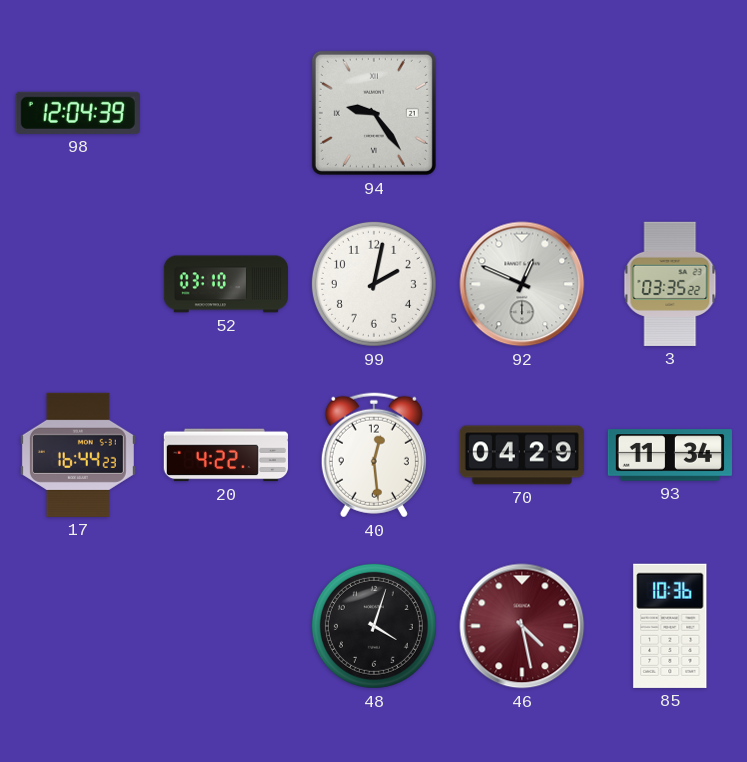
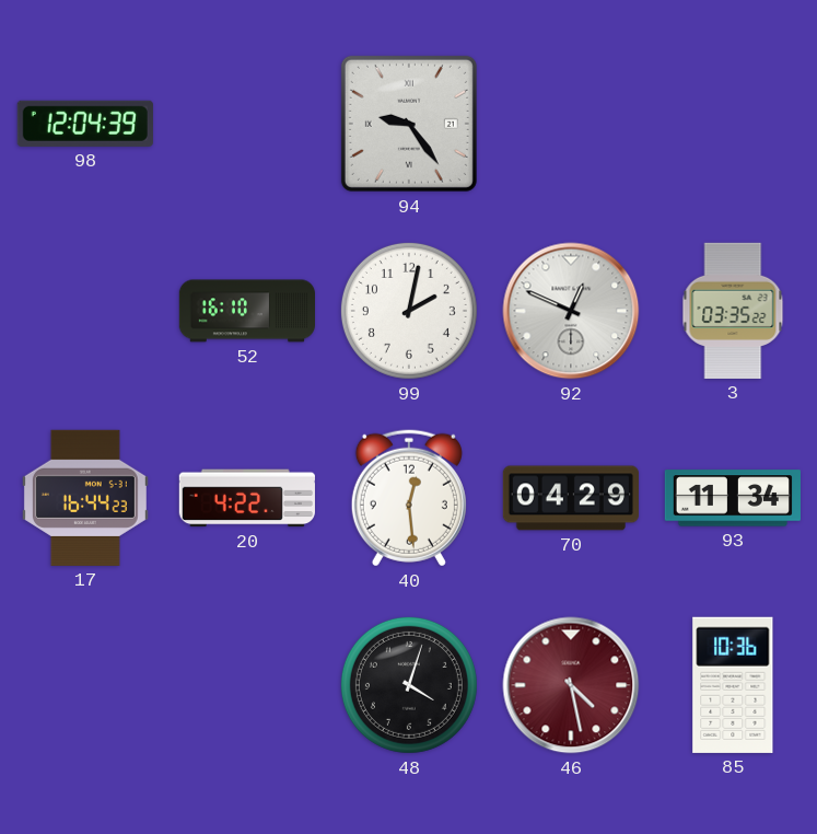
52: 03:10 -> 16:10 (246, 311)
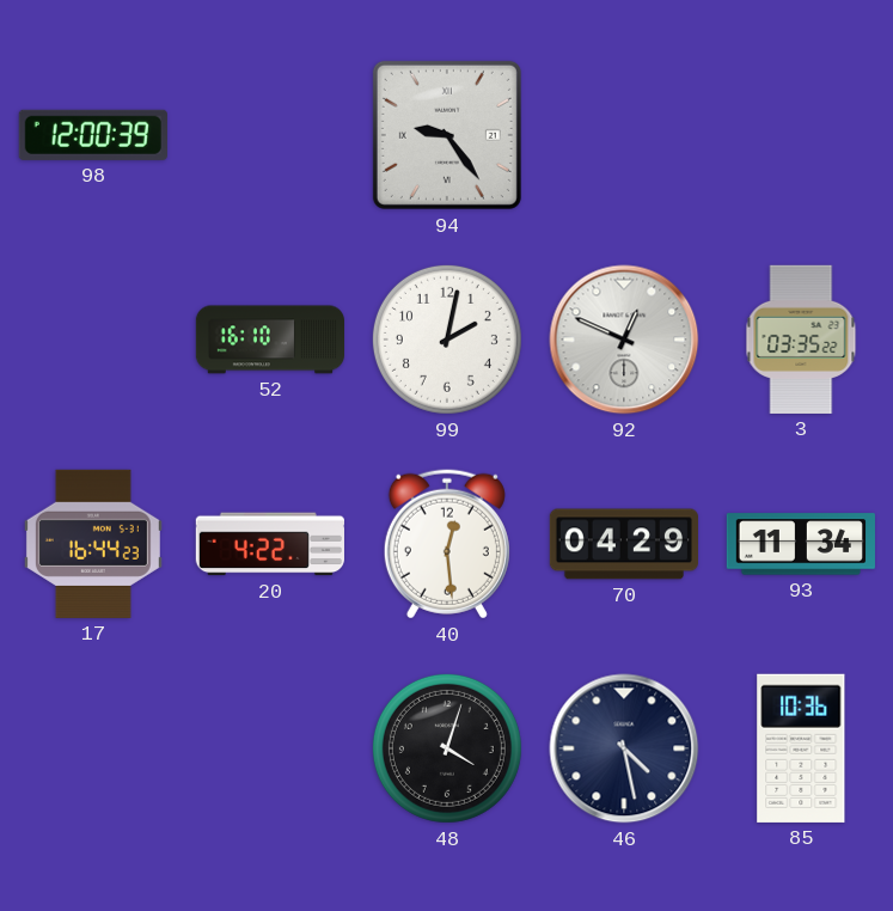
98: 12:04 -> 12:00 (93, 135)
46 dial: burgundy -> navy (624, 748)
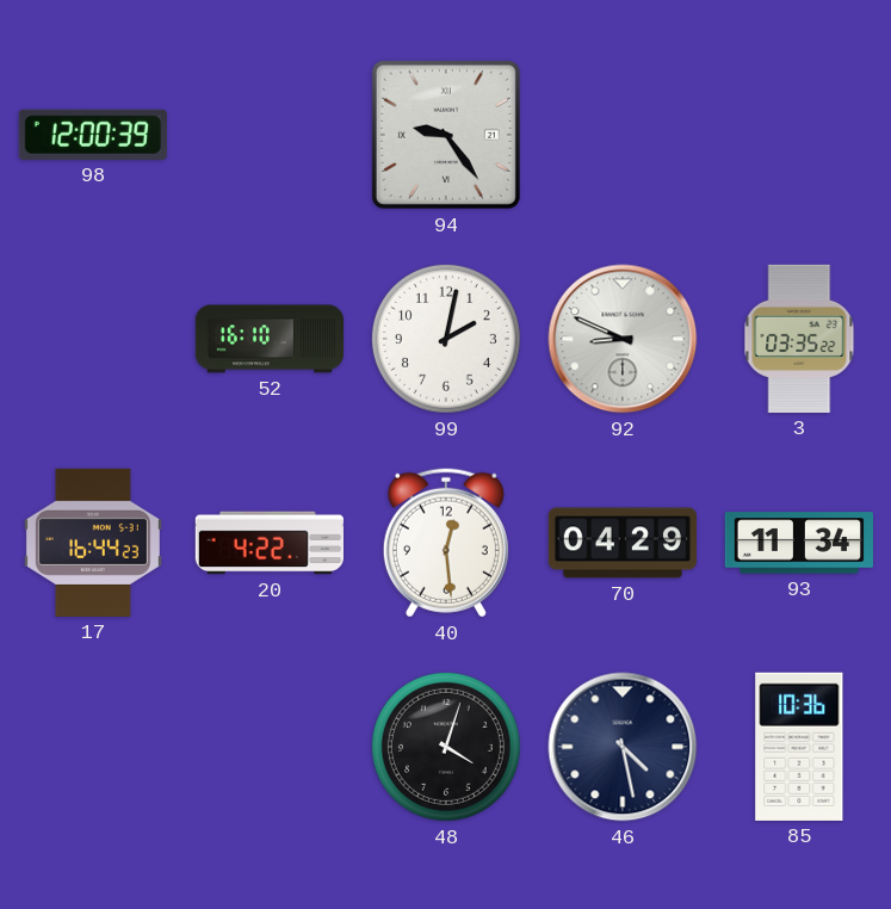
92: 12:49 -> 8:49 (623, 339)
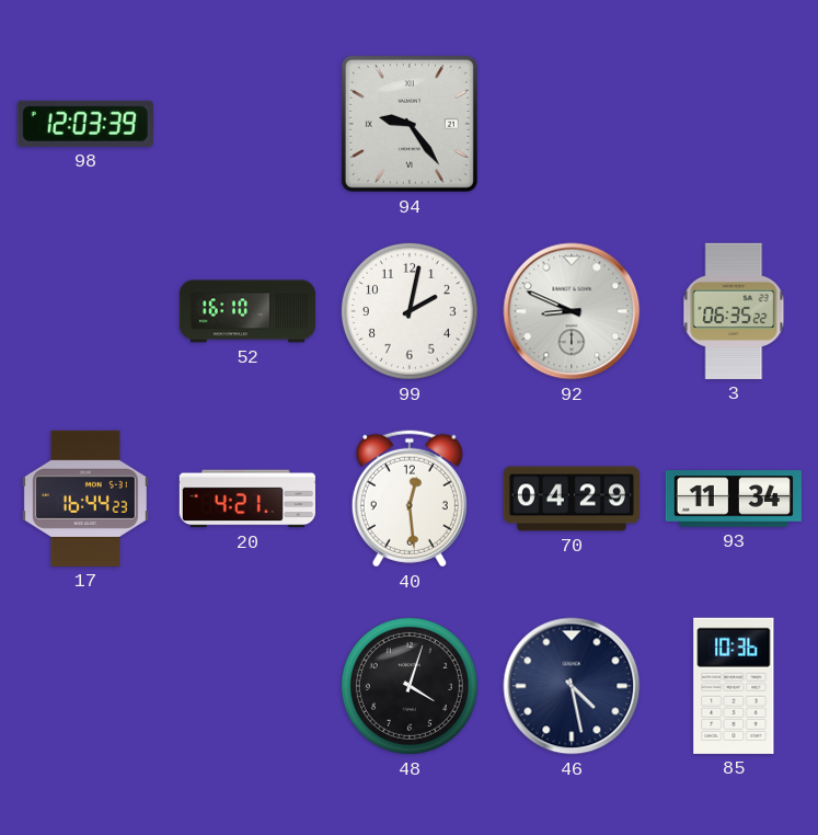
98: 12:00 -> 12:03 (85, 124)
3: 03:35 -> 06:35 (734, 311)
20: 4:22 -> 4:21 (247, 499)
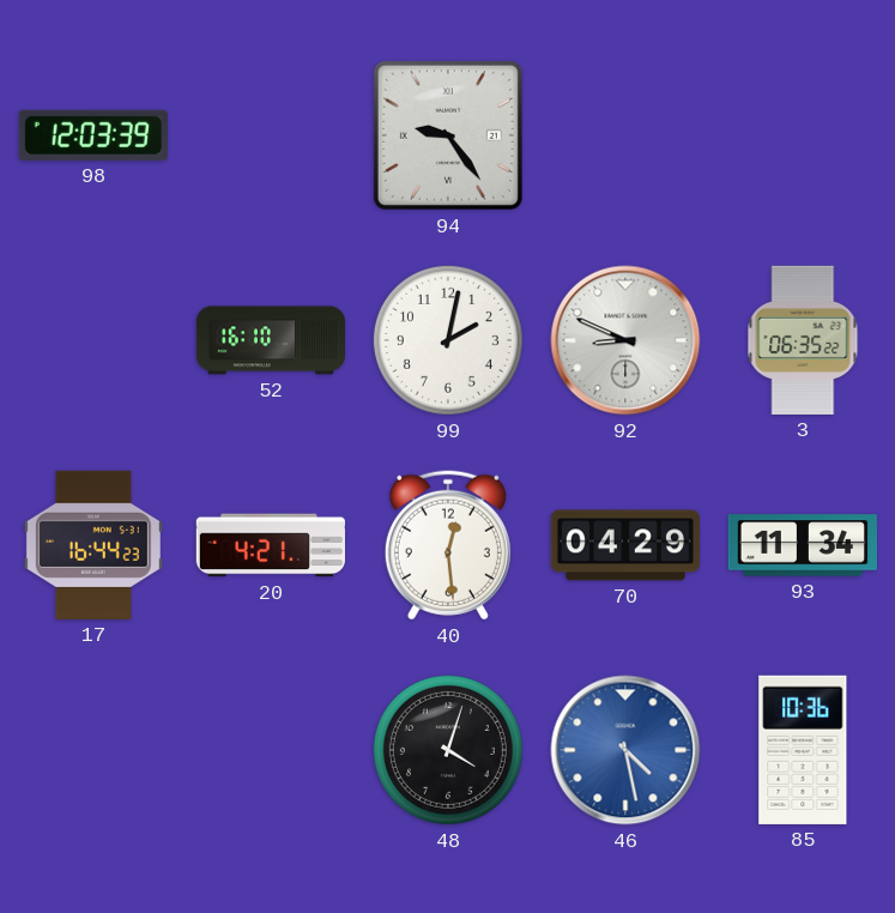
46 dial: navy -> blue (625, 750)
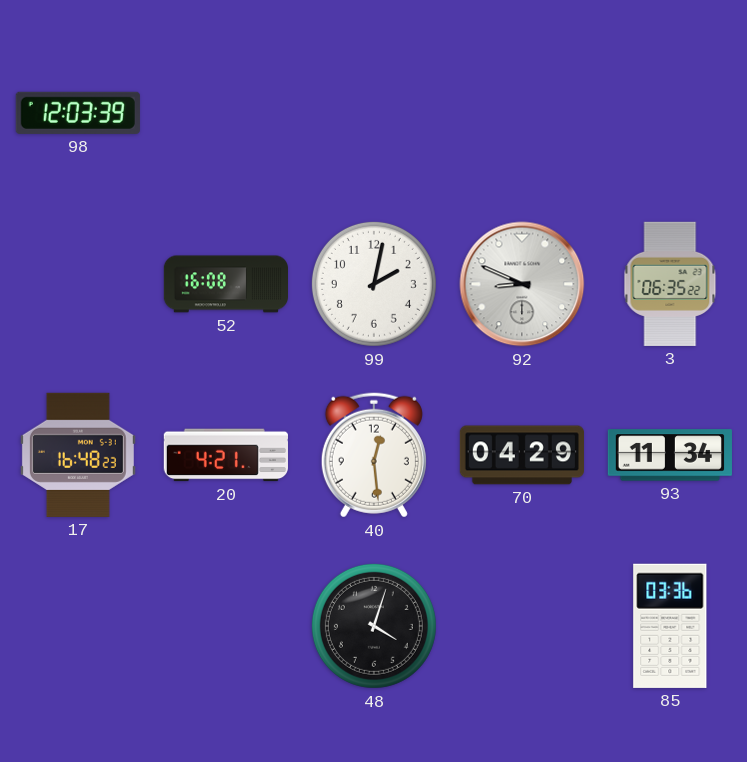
94: 9:24 -> none (448, 135)
52: 16:10 -> 16:08 (225, 284)
17: 16:44 -> 16:48 (78, 455)
46: 4:28 -> none (625, 750)
85: 10:36 -> 03:36 (670, 626)
